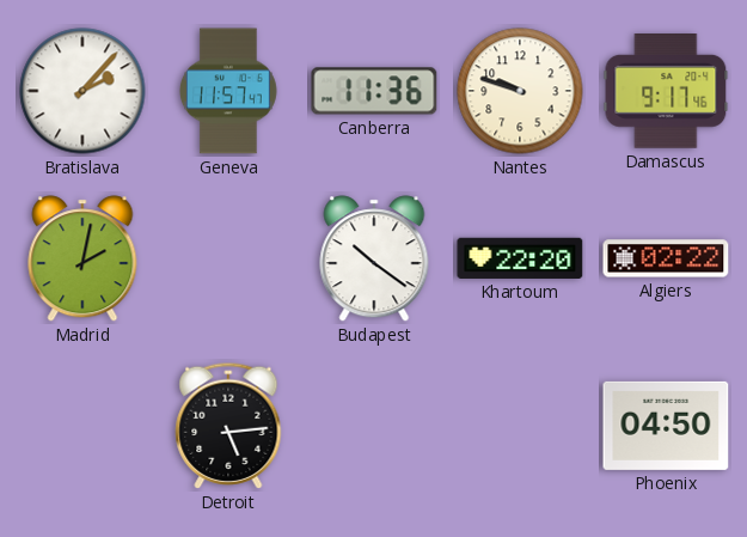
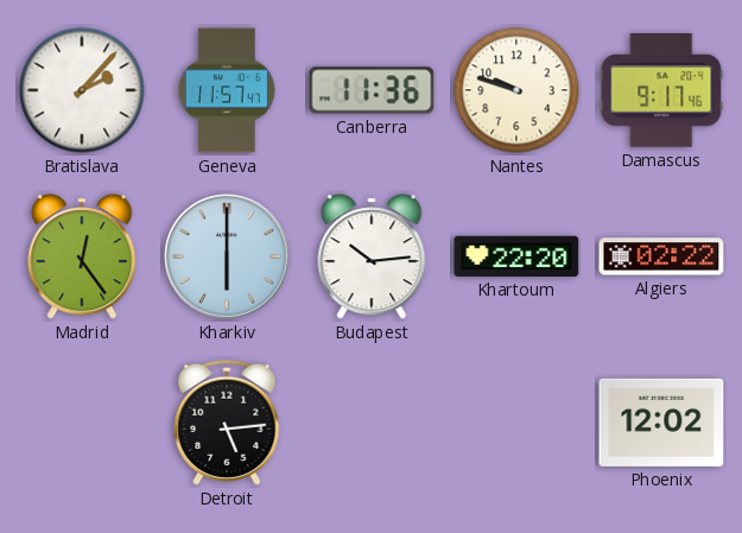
Madrid: 2:02 -> 12:24 (82, 256)
Kharkiv: none -> 6:00 (227, 256)
Budapest: 10:21 -> 10:14 (372, 256)
Phoenix: 04:50 -> 12:02 (661, 423)
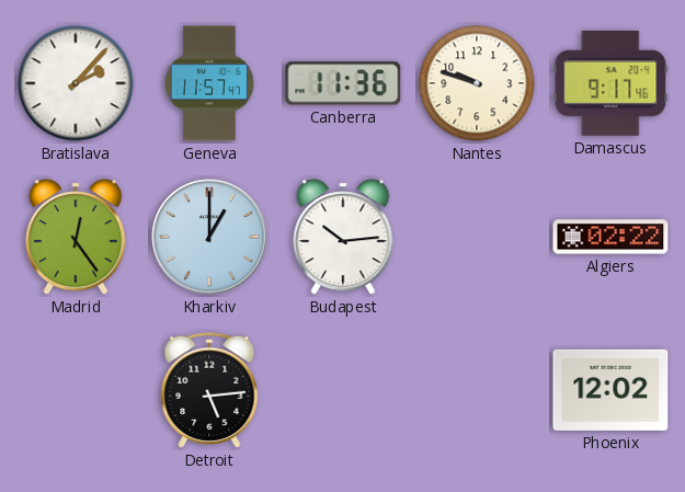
Kharkiv: 6:00 -> 1:00 (209, 237)
Khartoum: 22:20 -> none (516, 256)
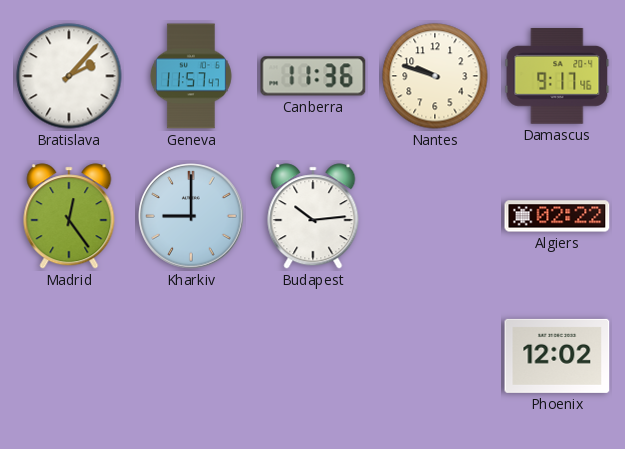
Kharkiv: 1:00 -> 9:00 (191, 216)
Detroit: 5:14 -> none (209, 390)
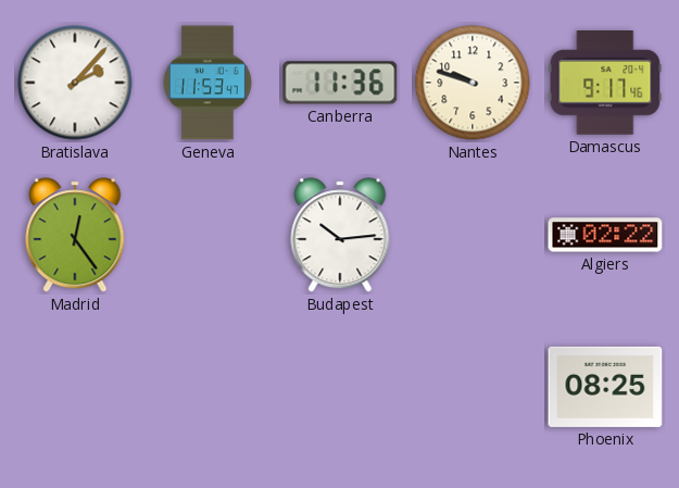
Geneva: 11:57 -> 11:53 (208, 83)
Kharkiv: 9:00 -> none (191, 216)
Phoenix: 12:02 -> 08:25 (605, 387)
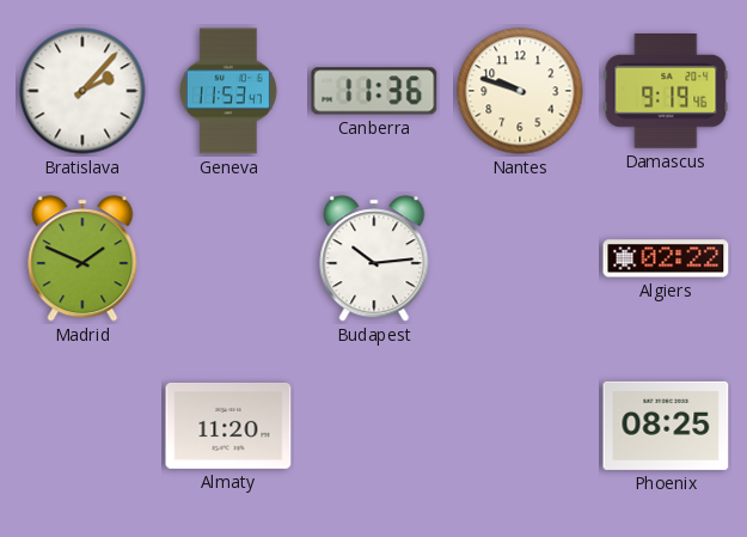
Damascus: 9:17 -> 9:19 (666, 92)
Madrid: 12:24 -> 1:49 (82, 258)
Almaty: none -> 11:20 (228, 426)
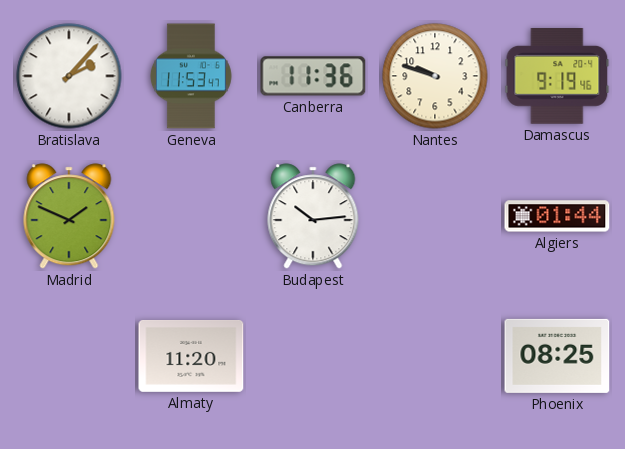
Algiers: 02:22 -> 01:44 (557, 216)
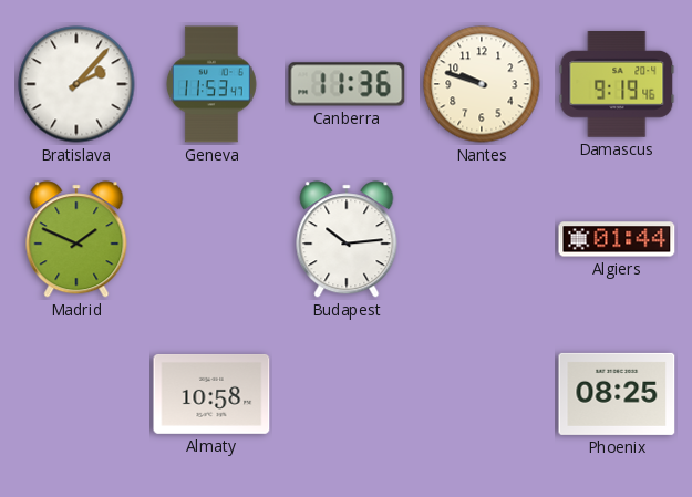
Almaty: 11:20 -> 10:58 (211, 394)
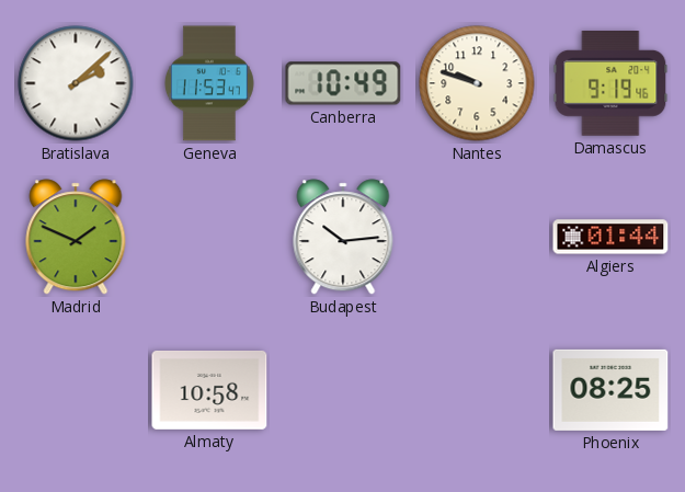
Bratislava: 2:07 -> 2:08 (76, 83)
Canberra: 11:36 -> 10:49 (343, 83)
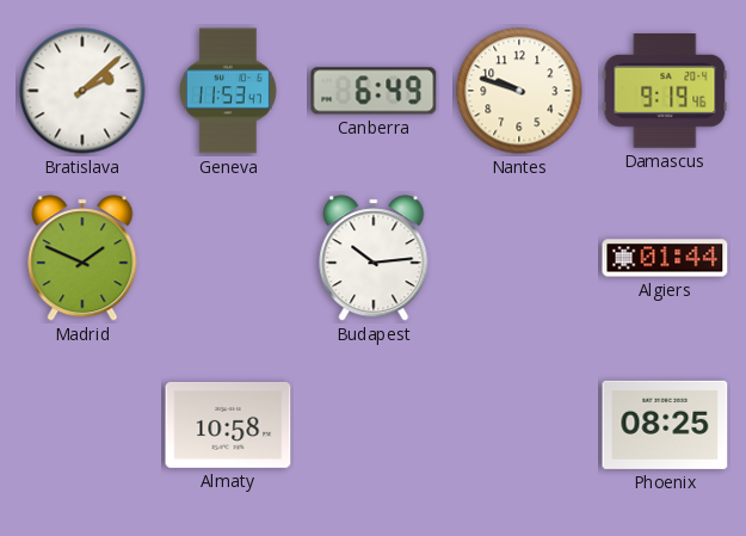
Canberra: 10:49 -> 6:49 (374, 91)
